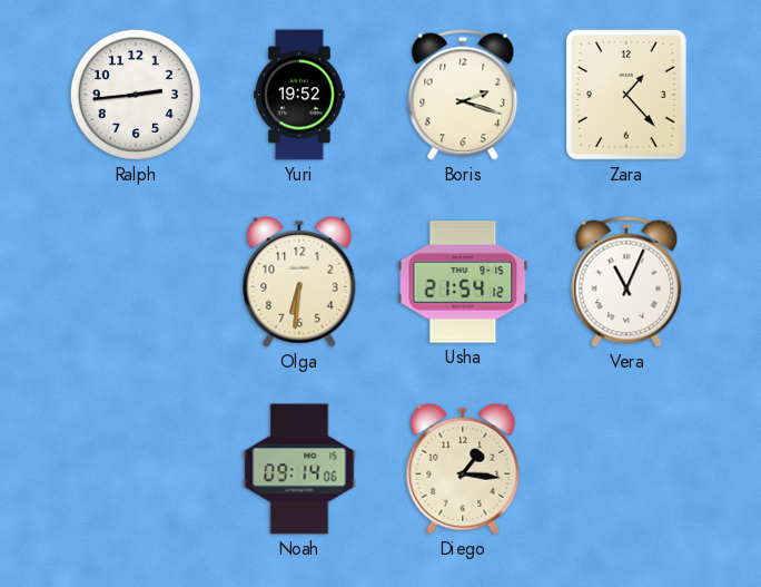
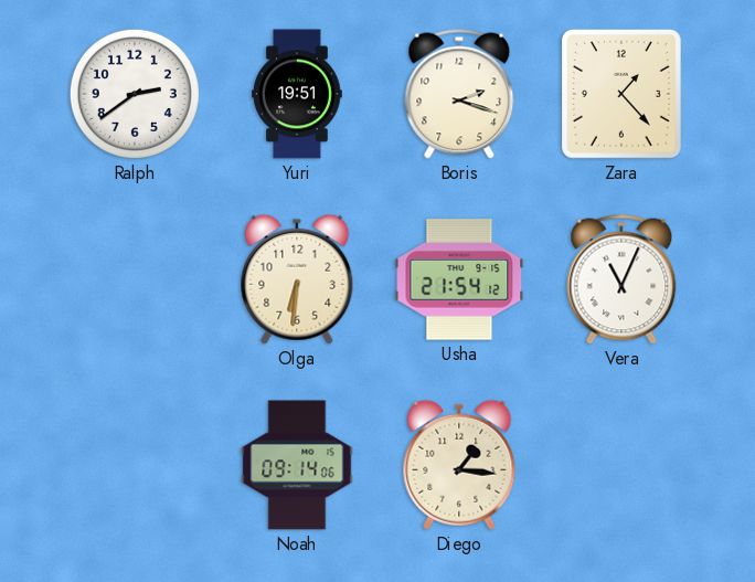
Ralph: 2:44 -> 2:39 (135, 94)
Yuri: 19:52 -> 19:51 (297, 94)
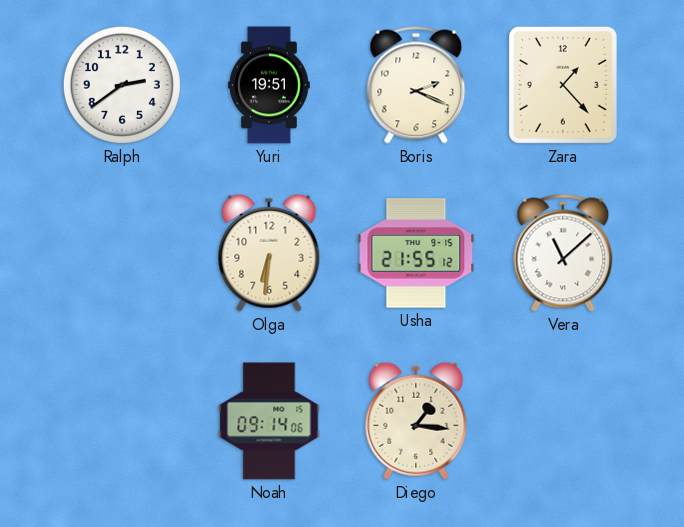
Boris: 2:18 -> 2:19 (416, 85)
Usha: 21:54 -> 21:55 (416, 253)
Vera: 11:04 -> 11:08 (563, 253)
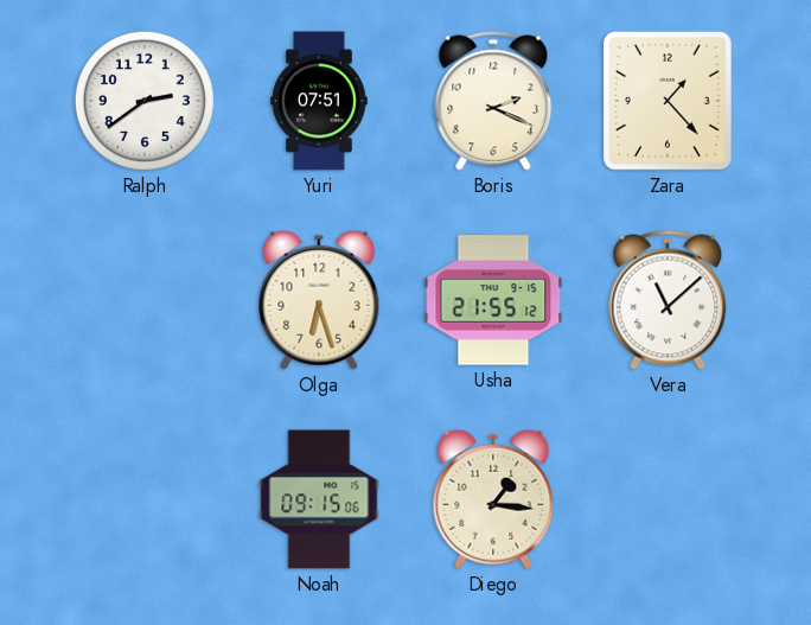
Yuri: 19:51 -> 07:51 (319, 101)
Olga: 6:31 -> 6:27 (319, 300)
Noah: 09:14 -> 09:15 (319, 499)
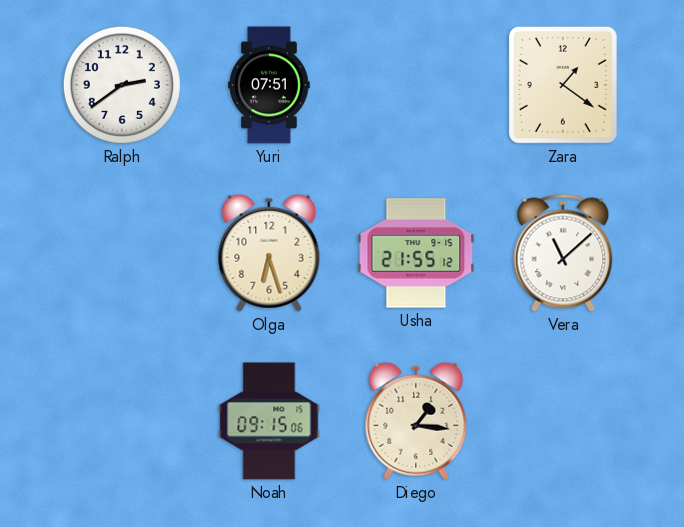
Boris: 2:19 -> none (493, 101)
Zara: 1:23 -> 1:21 (563, 85)
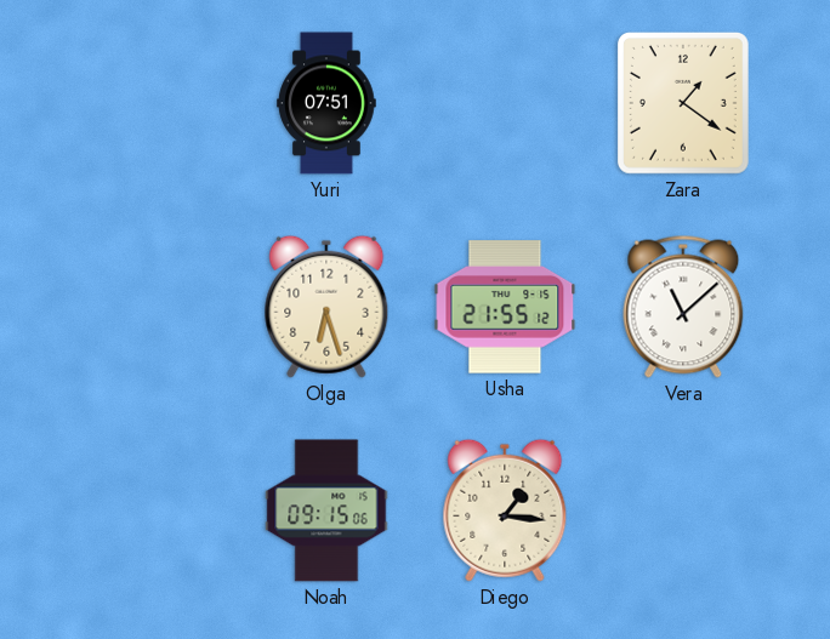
Ralph: 2:39 -> none (122, 85)
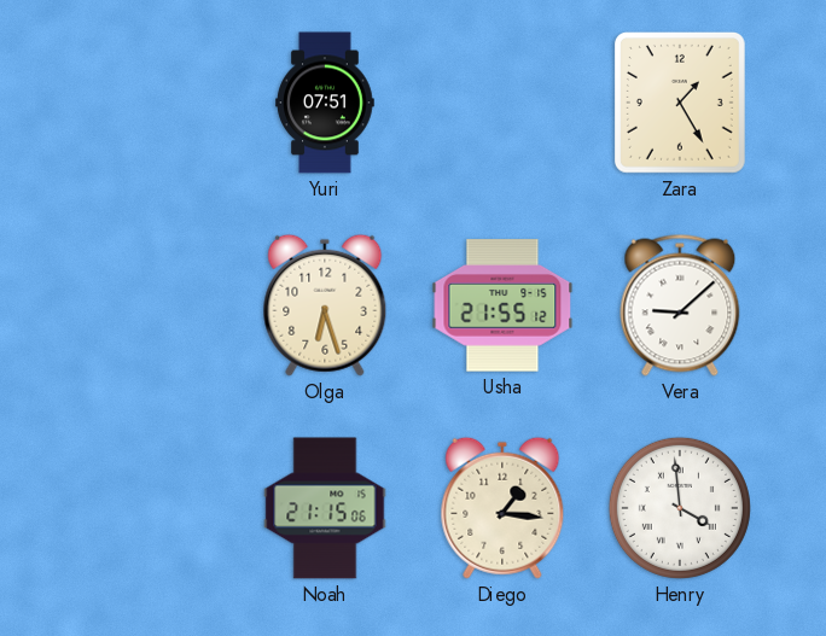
Zara: 1:21 -> 1:25 (680, 103)
Vera: 11:08 -> 9:08 (680, 305)
Noah: 09:15 -> 21:15 (325, 508)
Henry: none -> 3:59 (680, 508)
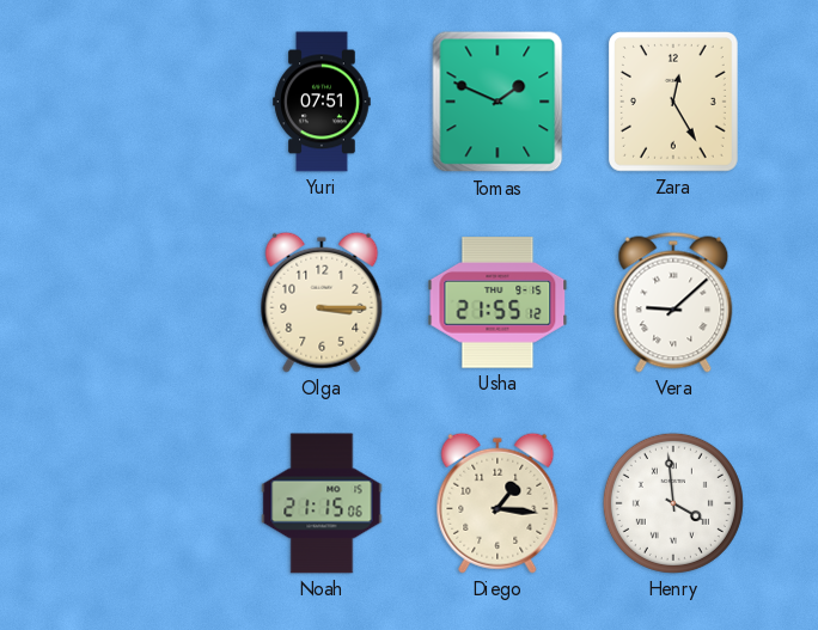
Tomas: none -> 1:49 (497, 102)
Zara: 1:25 -> 12:25 (673, 102)
Olga: 6:27 -> 3:15 (322, 302)
